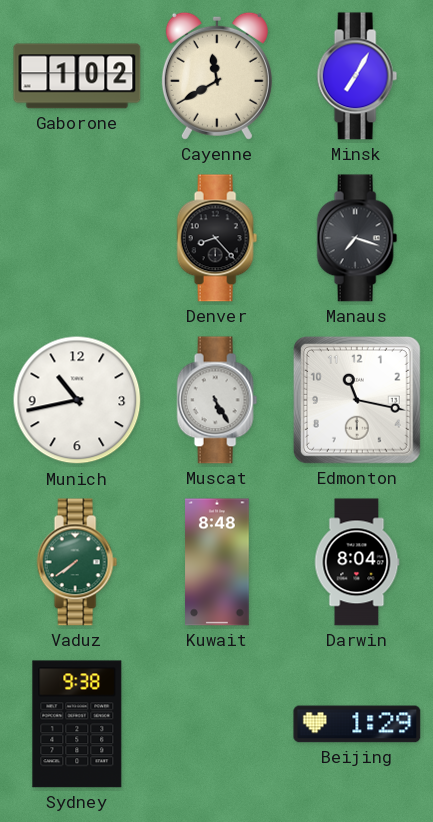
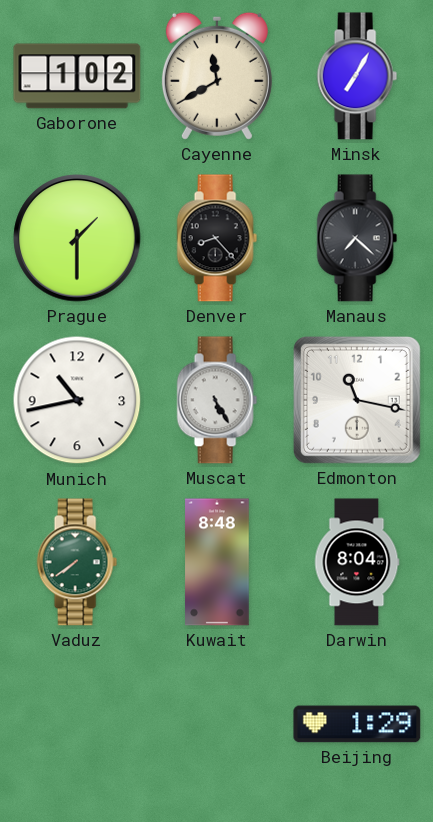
Prague: none -> 1:30 (77, 238)
Manaus: 7:18 -> 7:22 (357, 238)
Sydney: 9:38 -> none (77, 724)
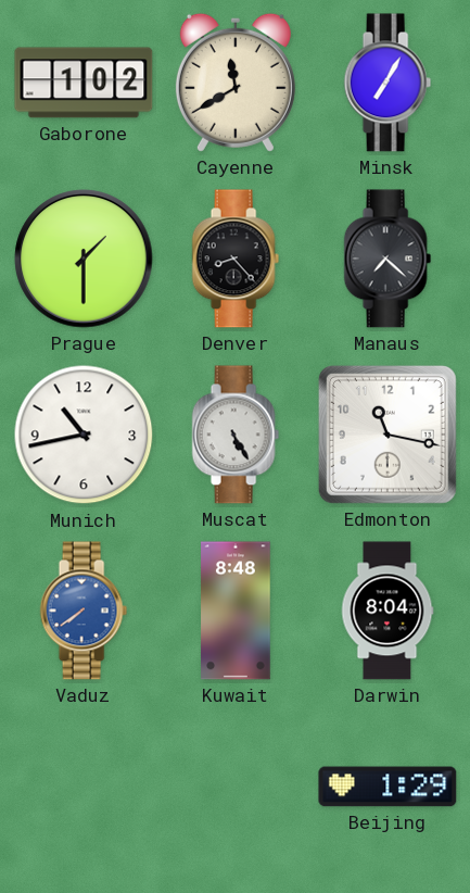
Vaduz dial: green -> blue (84, 611)
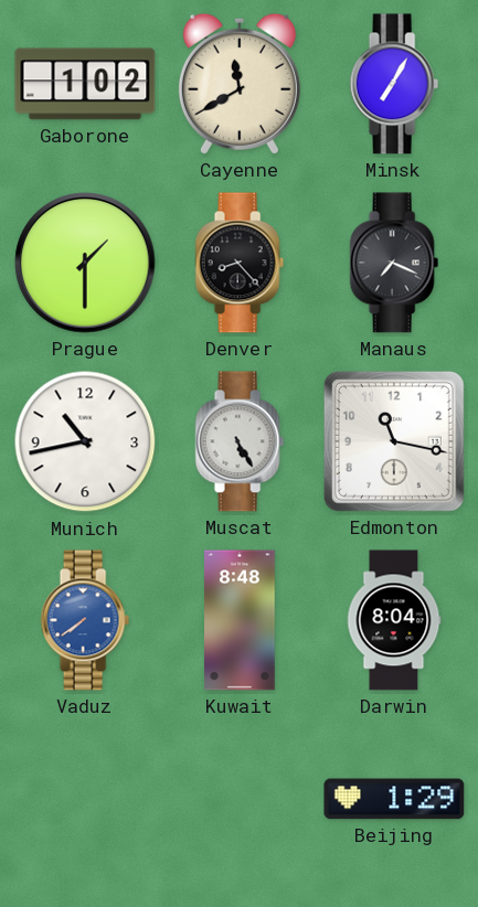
Manaus: 7:22 -> 7:19 (394, 263)
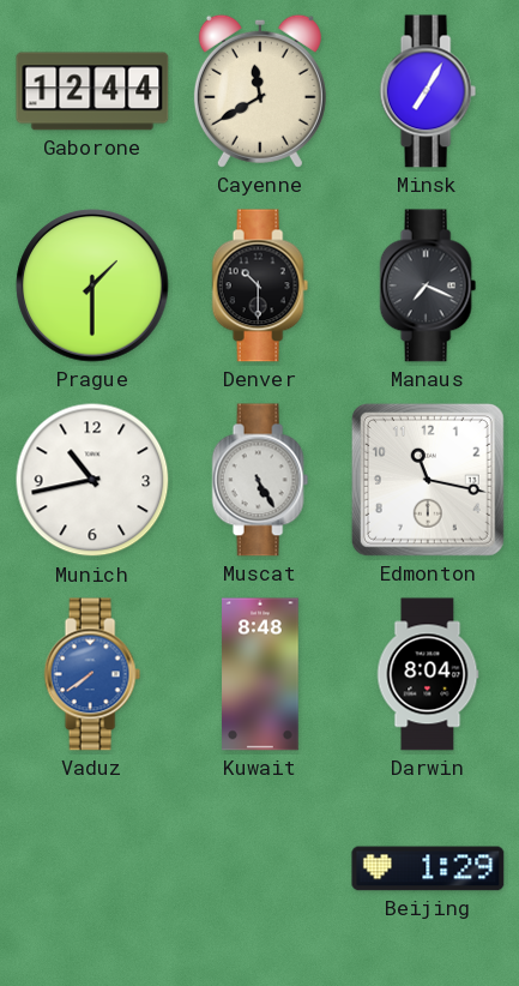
Gaborone: 1:02 -> 12:44 (92, 91)
Denver: 8:23 -> 10:30 (260, 285)
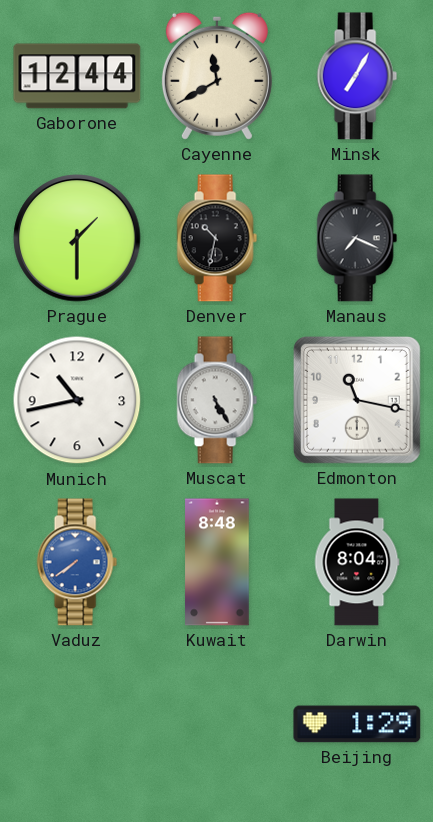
Denver: 10:30 -> 10:32 (217, 238)
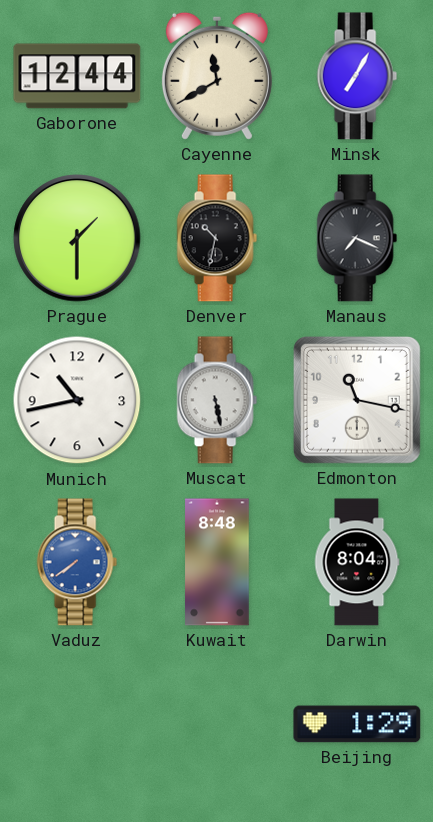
Muscat: 5:25 -> 5:28 (217, 400)
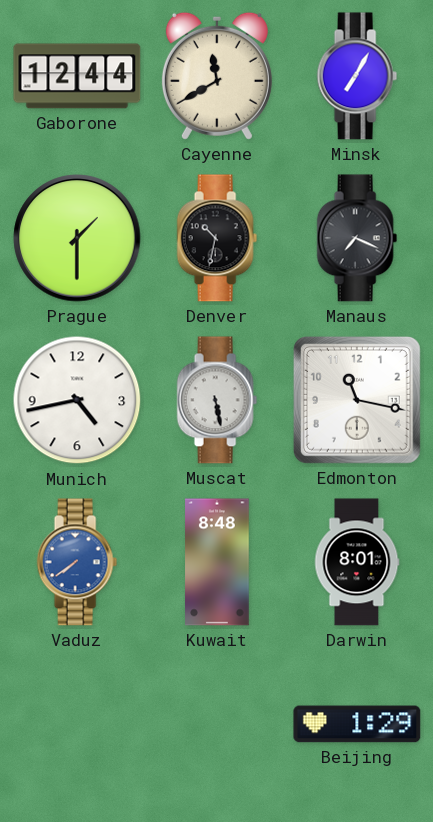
Munich: 10:43 -> 4:43 (77, 400)
Darwin: 8:04 -> 8:01 (357, 562)
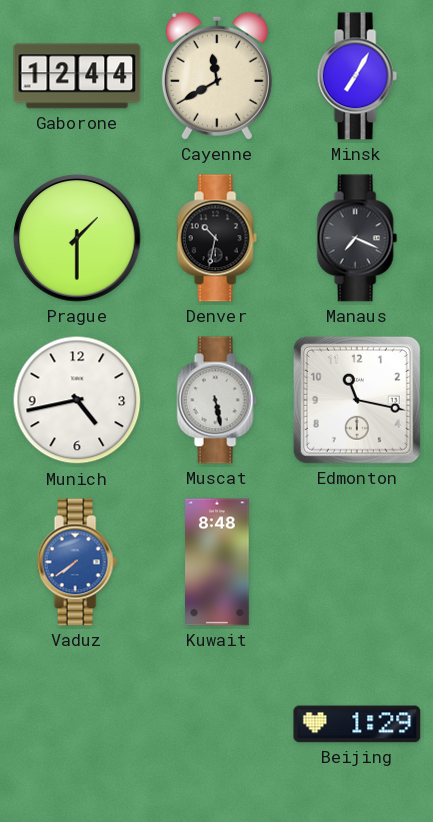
Darwin: 8:01 -> none (357, 562)
